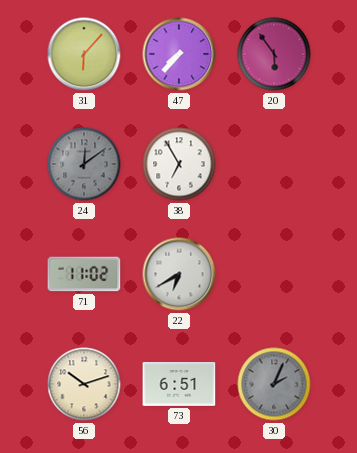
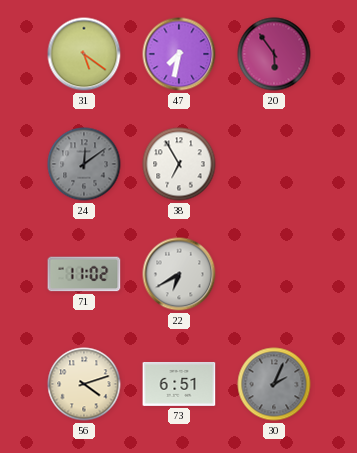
31: 6:07 -> 5:21 (84, 54)
47: 7:37 -> 7:32 (179, 54)
56: 10:12 -> 4:12 (84, 384)
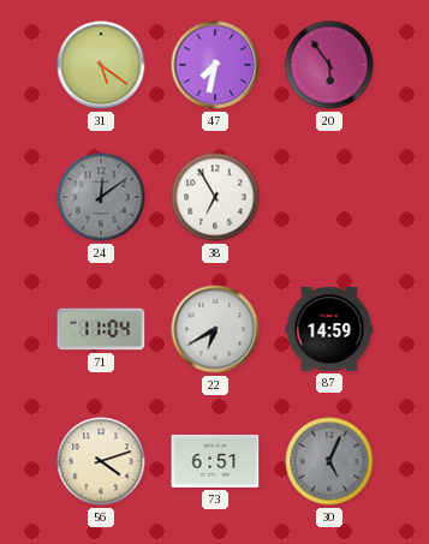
71: 11:02 -> 11:04 (101, 329)
87: none -> 14:59 (329, 330)
30: 2:04 -> 5:04 (329, 461)
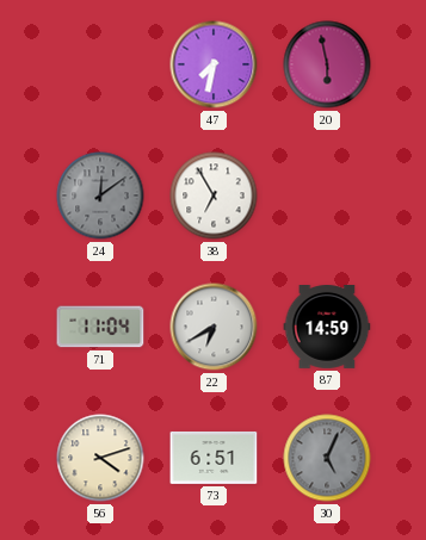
31: 5:21 -> none (101, 65)
20: 5:54 -> 5:58 (327, 64)
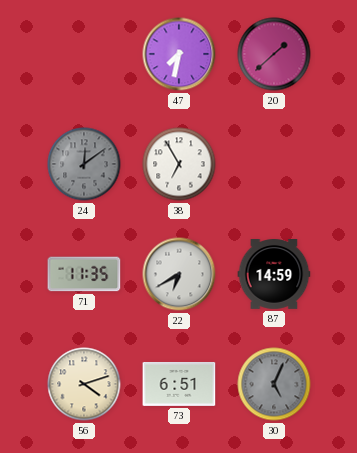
20: 5:58 -> 1:38 (274, 54)
71: 11:04 -> 11:35 (84, 274)
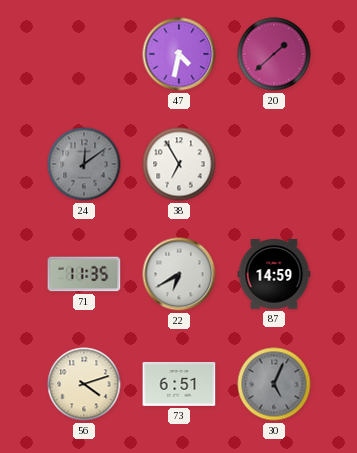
47: 7:32 -> 4:32 (179, 54)
